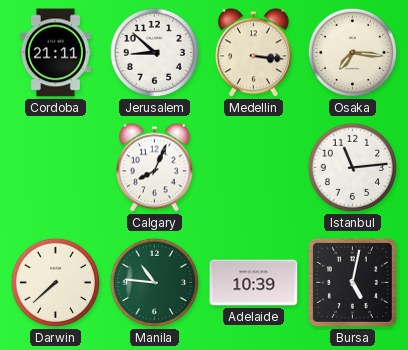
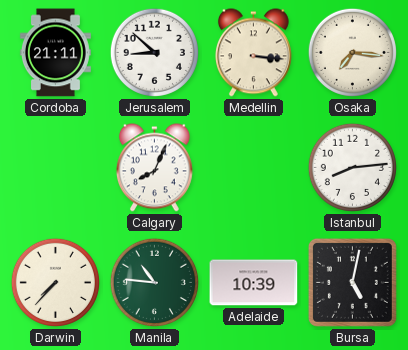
Istanbul: 11:14 -> 8:14 (352, 167)
Darwin: 7:38 -> 7:37 (55, 282)
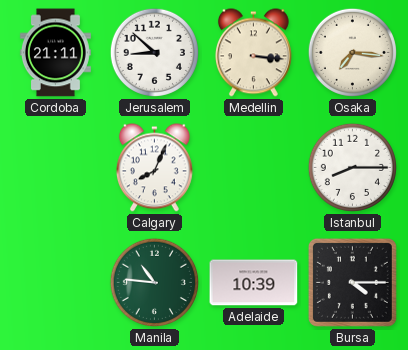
Istanbul: 8:14 -> 8:15 (352, 167)
Darwin: 7:37 -> none (55, 282)
Bursa: 5:02 -> 4:15 (352, 282)
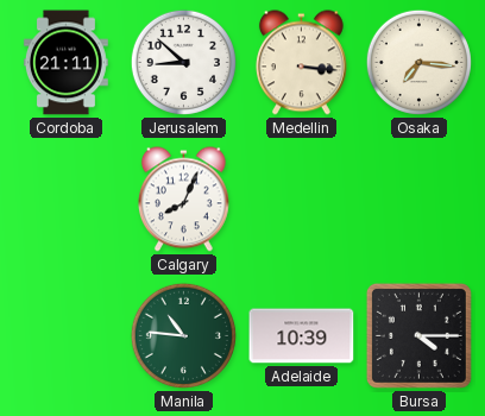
Istanbul: 8:15 -> none (352, 167)
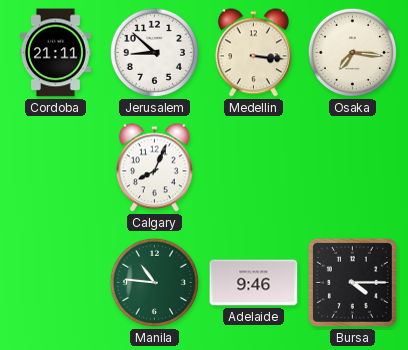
Adelaide: 10:39 -> 9:46 (254, 283)
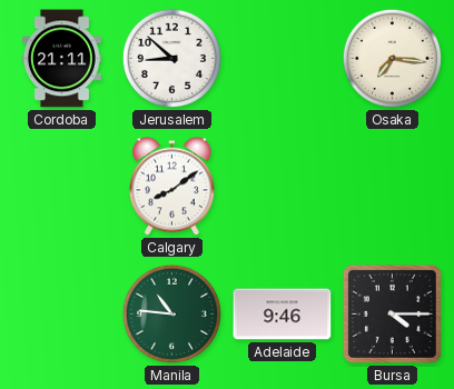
Medellin: 3:16 -> none (253, 53)
Calgary: 8:04 -> 8:09 (171, 187)
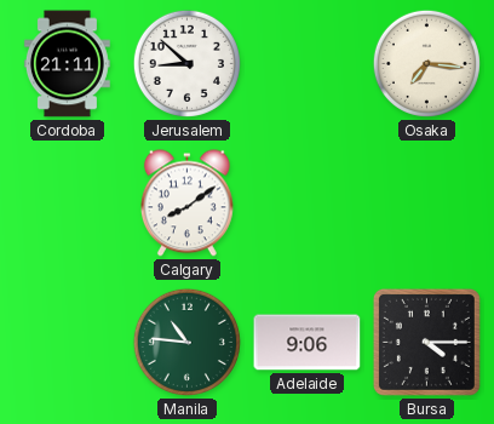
Adelaide: 9:46 -> 9:06 (308, 343)
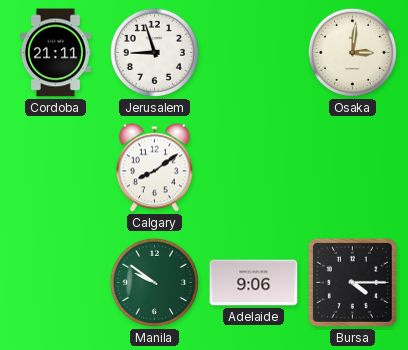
Jerusalem: 8:52 -> 8:57 (154, 52)
Osaka: 7:16 -> 3:01 (352, 52)
Manila: 10:46 -> 9:51 (154, 282)
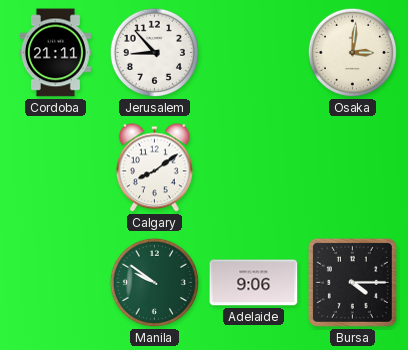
Jerusalem: 8:57 -> 8:53 (154, 52)
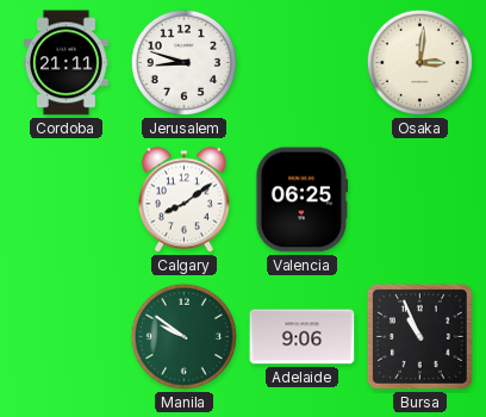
Jerusalem: 8:53 -> 8:48 (183, 62)
Valencia: none -> 06:25 (303, 200)
Bursa: 4:15 -> 10:56 (419, 336)
